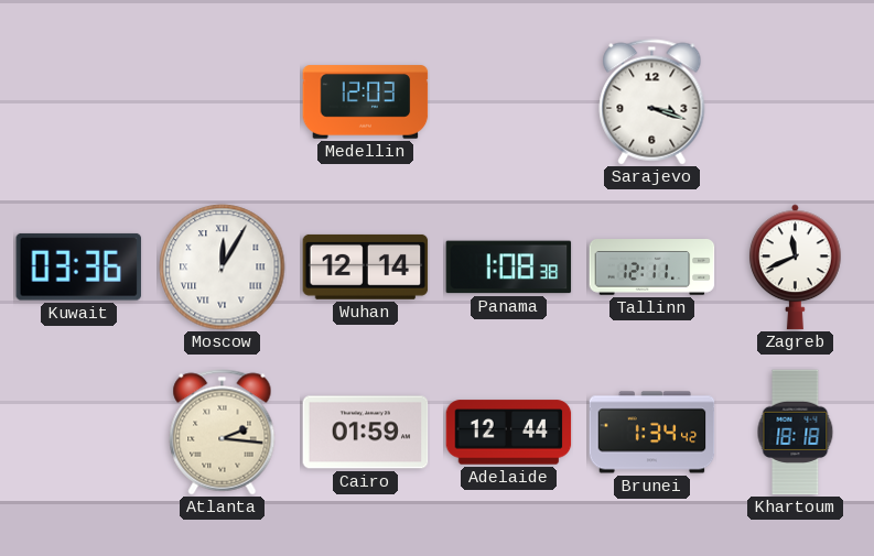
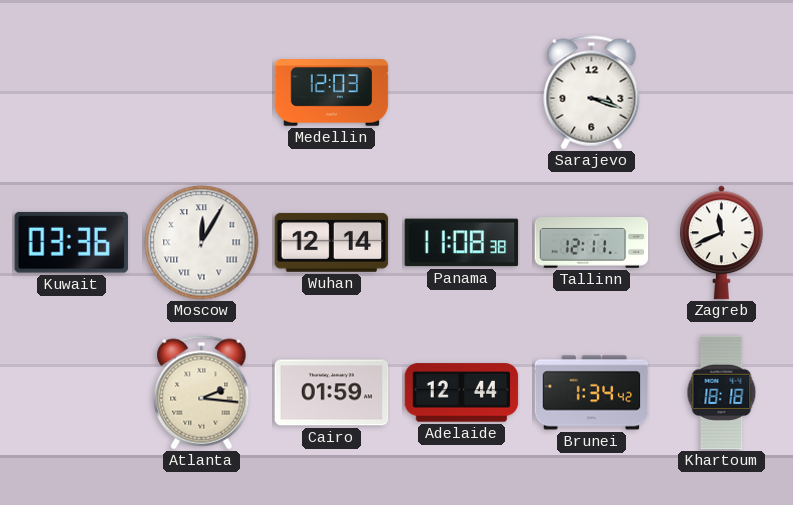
Panama: 1:08 -> 11:08 (462, 243)
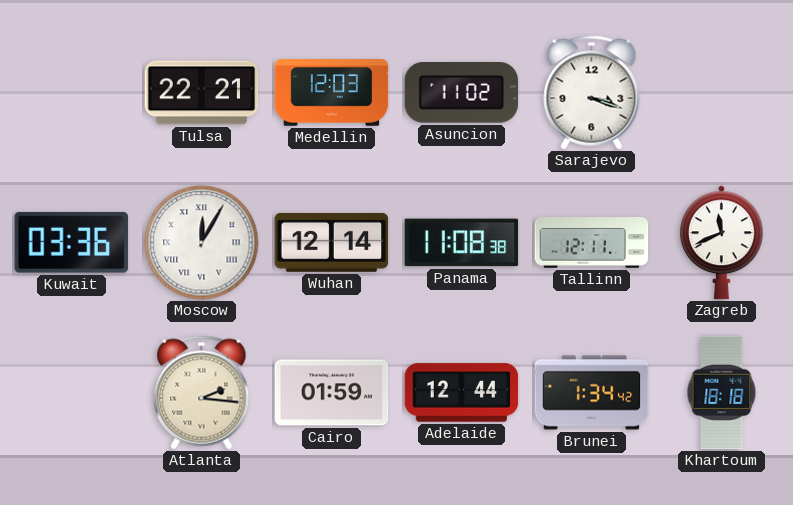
Tulsa: none -> 22:21 (202, 93)
Asuncion: none -> 11:02 (462, 93)
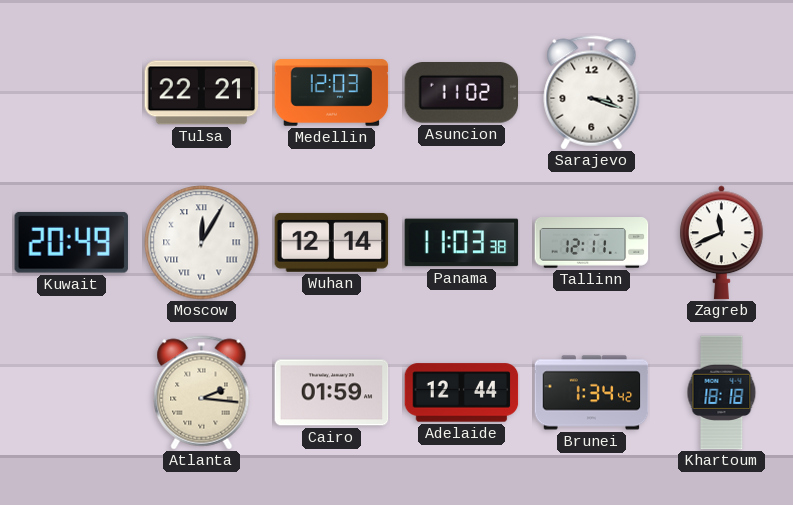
Kuwait: 03:36 -> 20:49 (71, 242)
Panama: 11:08 -> 11:03 (462, 243)
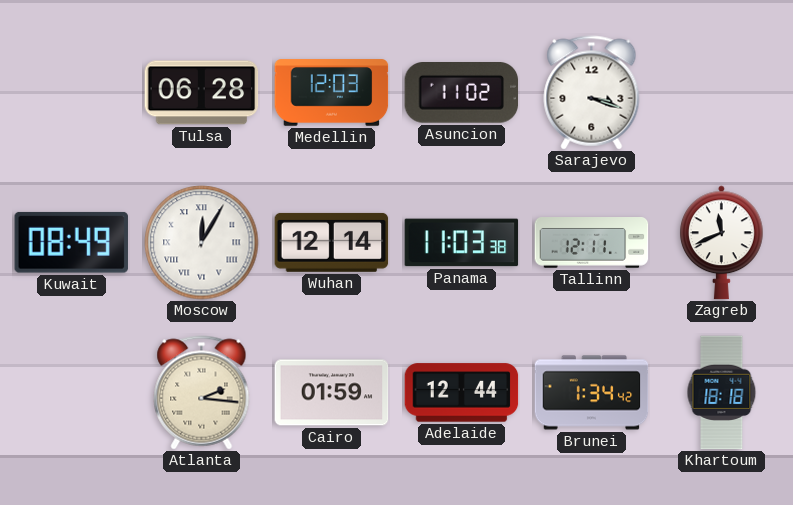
Tulsa: 22:21 -> 06:28 (202, 93)
Kuwait: 20:49 -> 08:49 (71, 242)
